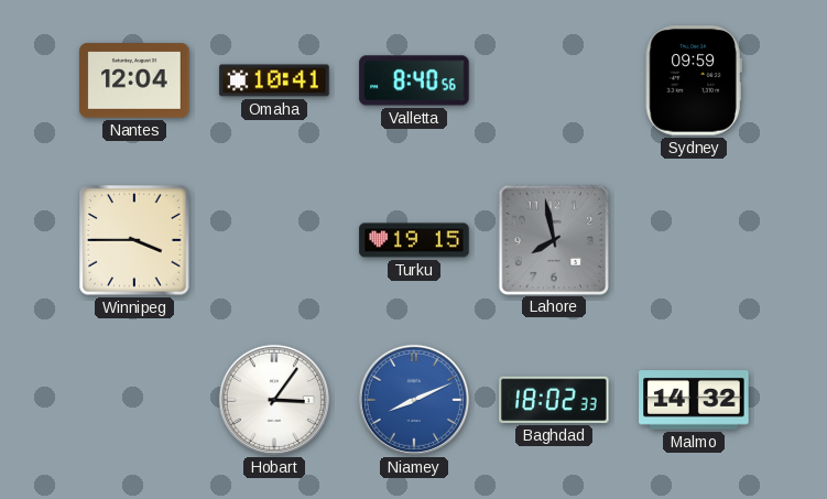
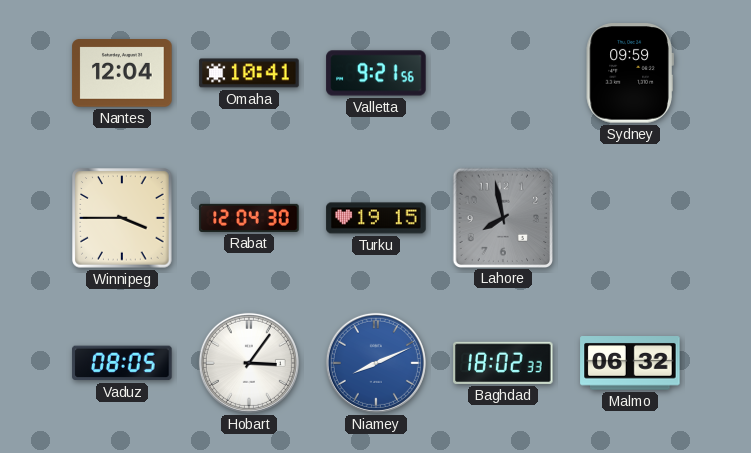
Valletta: 8:40 -> 9:21 (376, 73)
Rabat: none -> 12:04 (249, 218)
Vaduz: none -> 08:05 (122, 363)
Malmo: 14:32 -> 06:32 (630, 364)
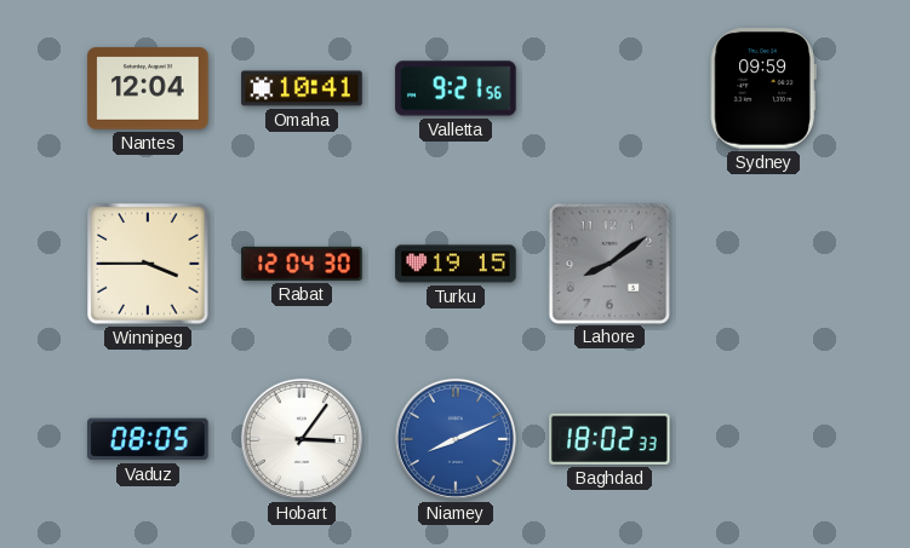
Lahore: 7:58 -> 8:09 (608, 263)
Malmo: 06:32 -> none (630, 364)
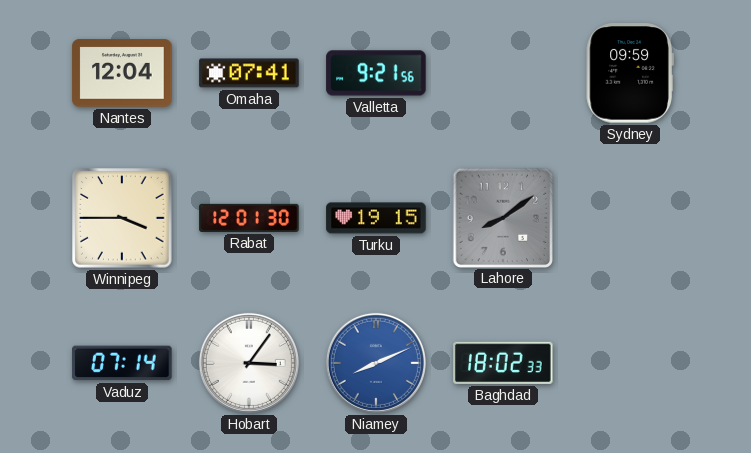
Omaha: 10:41 -> 07:41 (249, 73)
Rabat: 12:04 -> 12:01 (249, 218)
Vaduz: 08:05 -> 07:14 (122, 363)
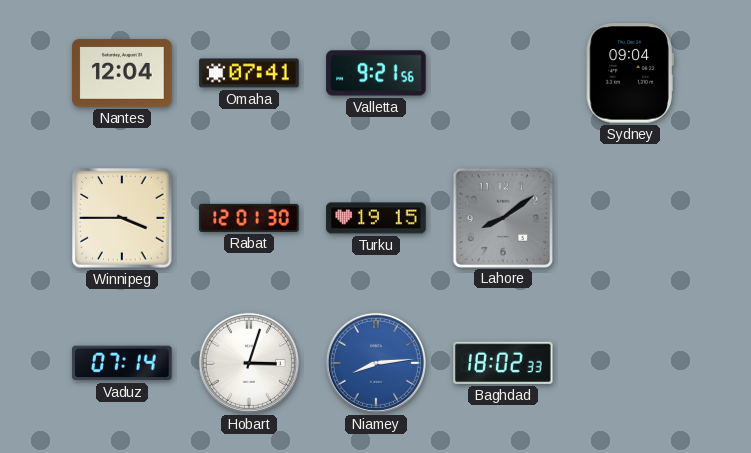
Sydney: 09:59 -> 09:04 (630, 73)
Hobart: 3:06 -> 3:03 (249, 363)
Niamey: 8:11 -> 8:14 (376, 363)
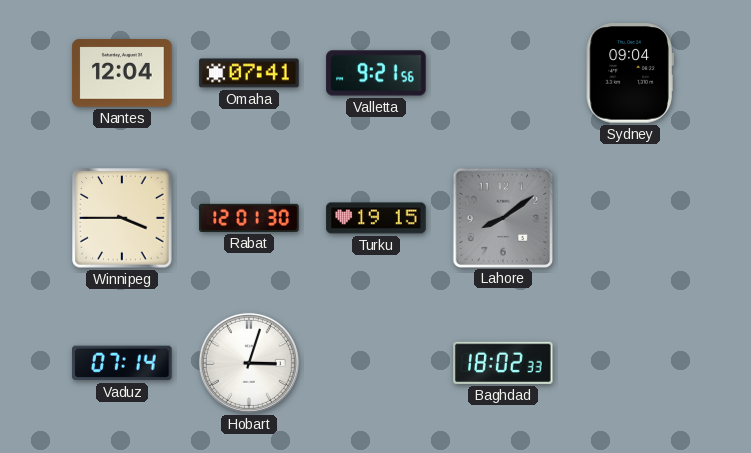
Niamey: 8:14 -> none (376, 363)
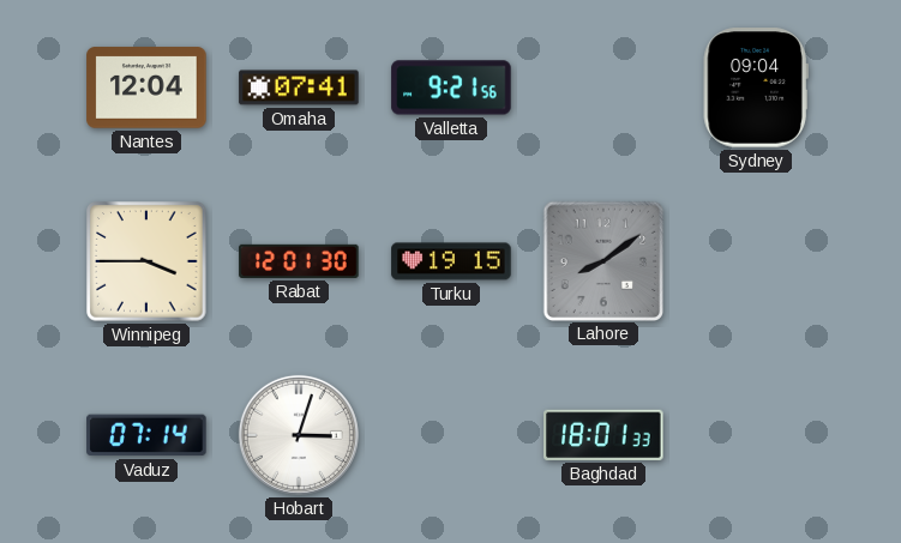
Baghdad: 18:02 -> 18:01 (603, 435)
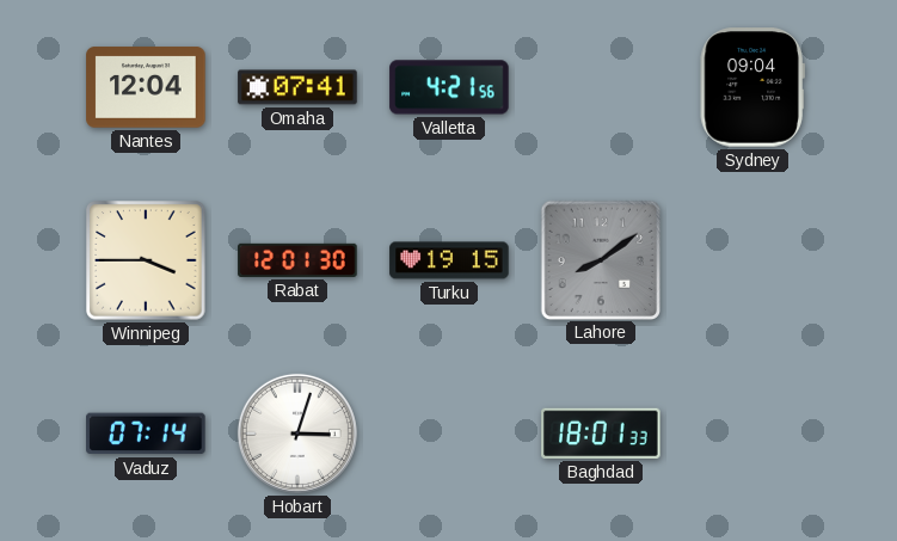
Valletta: 9:21 -> 4:21 (449, 87)
